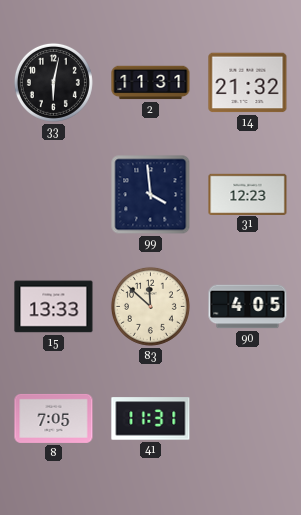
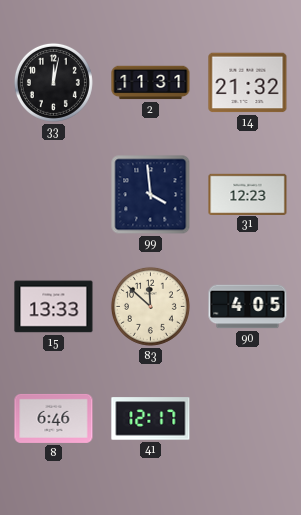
33: 6:02 -> 12:02 (53, 82)
8: 7:05 -> 6:46 (54, 418)
41: 11:31 -> 12:17 (151, 419)
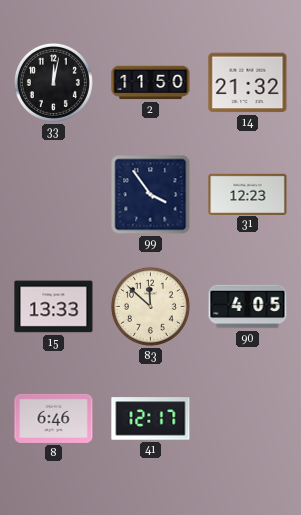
2: 11:31 -> 11:50 (151, 83)
99: 3:59 -> 3:54 (151, 195)
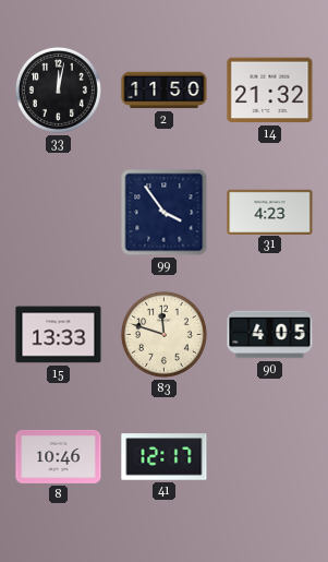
31: 12:23 -> 4:23 (270, 212)
83: 11:52 -> 11:48 (163, 334)
8: 6:46 -> 10:46 (59, 456)
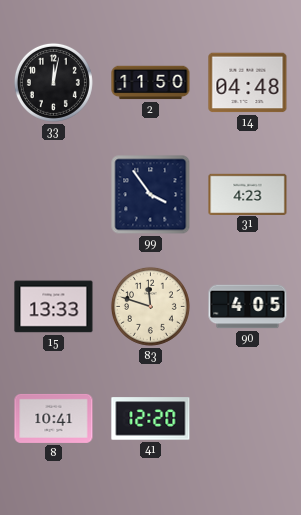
14: 21:32 -> 04:48 (248, 83)
8: 10:46 -> 10:41 (54, 418)
41: 12:17 -> 12:20 (151, 419)
